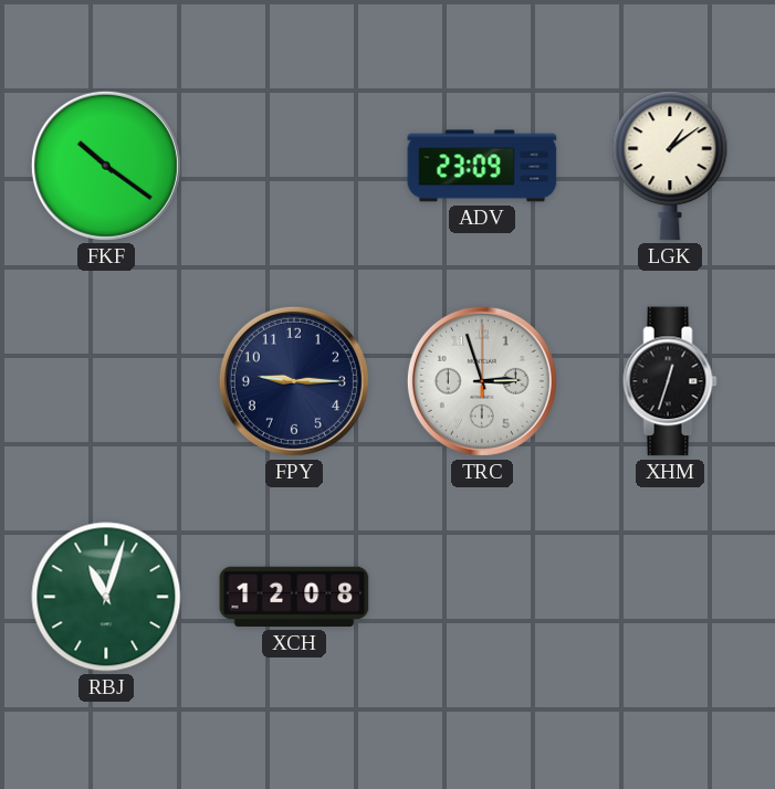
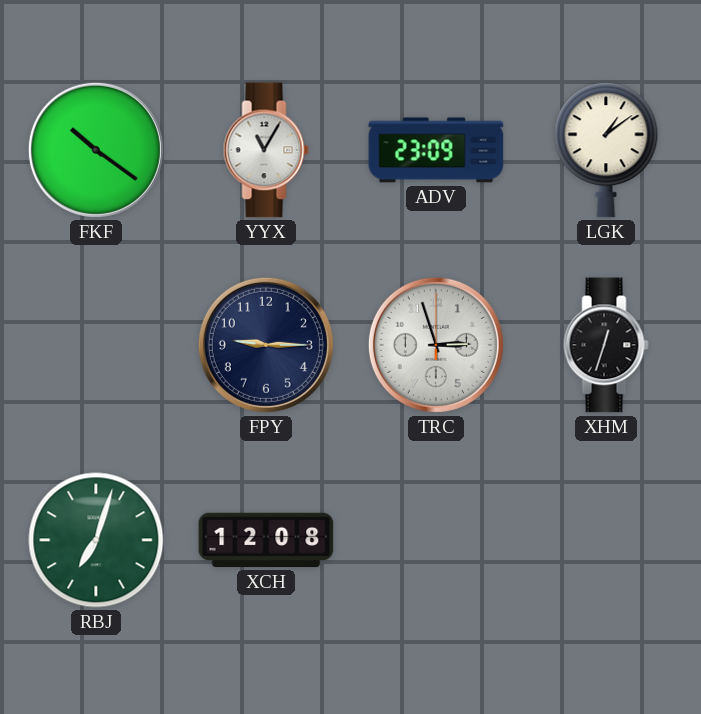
YYX: none -> 11:05 (266, 150)
RBJ: 11:03 -> 7:03 (96, 540)
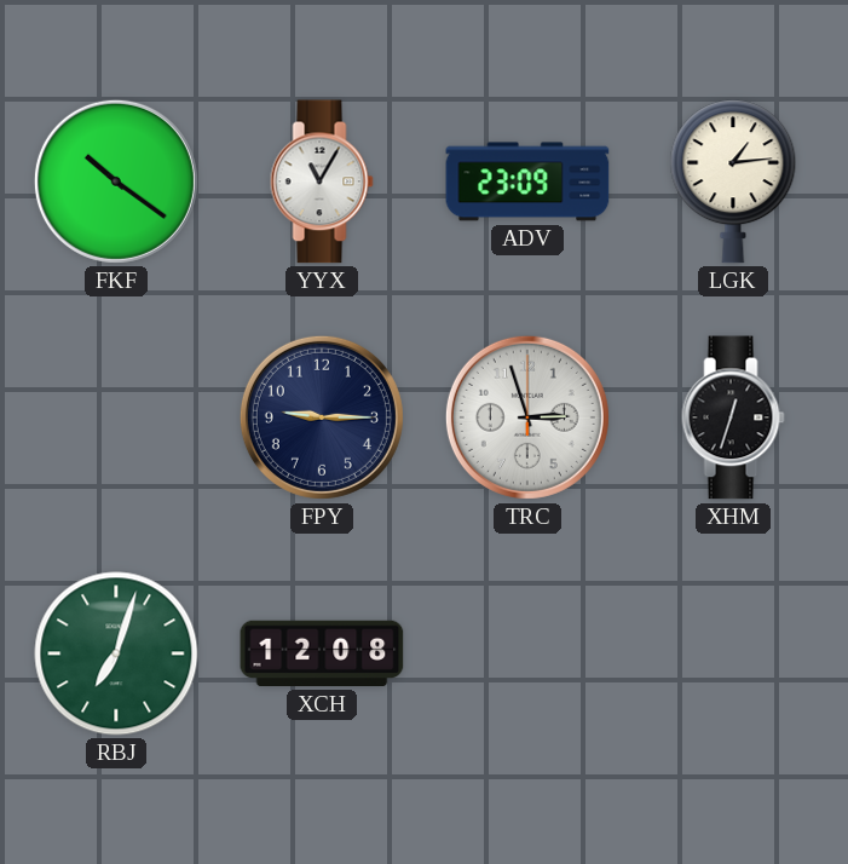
LGK: 1:09 -> 1:14 (733, 182)
